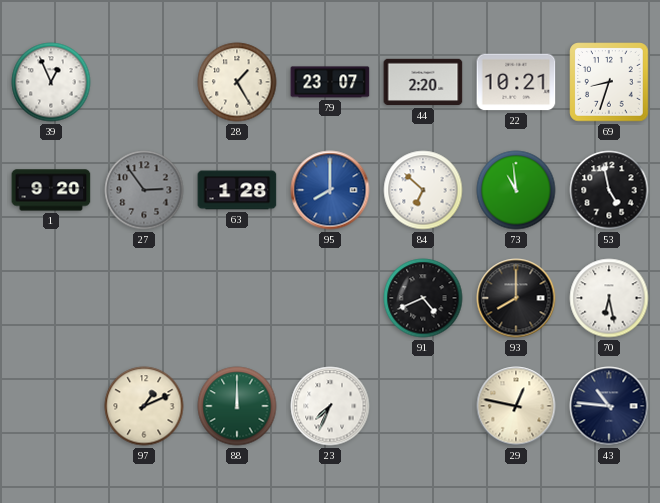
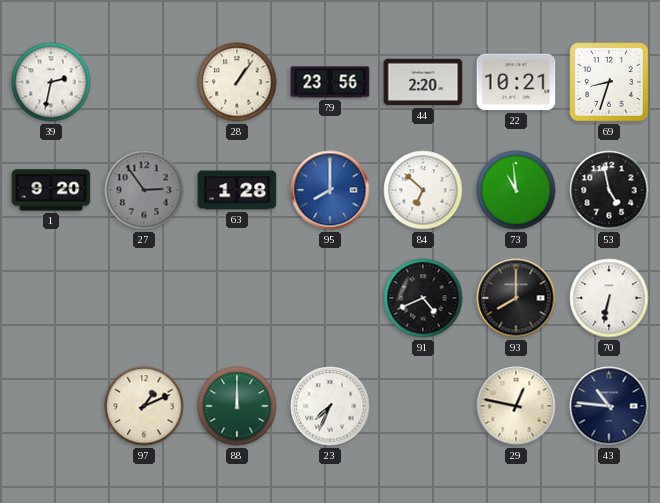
39: 12:56 -> 2:32 (51, 82)
28: 1:25 -> 1:06 (237, 82)
79: 23:07 -> 23:56 (330, 82)
70: 6:28 -> 6:32 (609, 298)
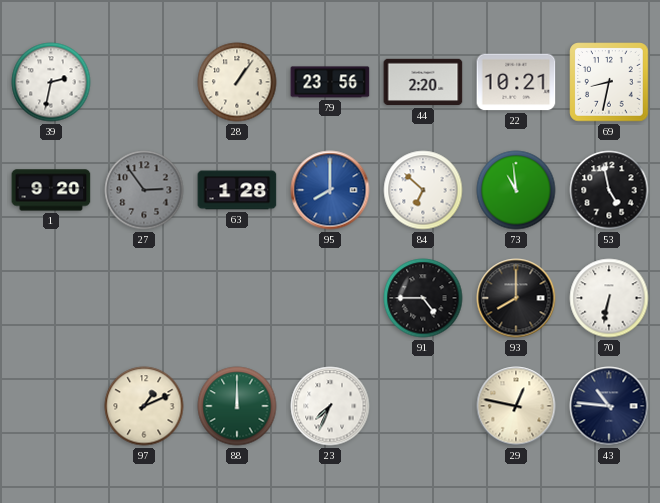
69: 8:33 -> 8:32 (609, 82)
91: 4:41 -> 4:45 (423, 298)
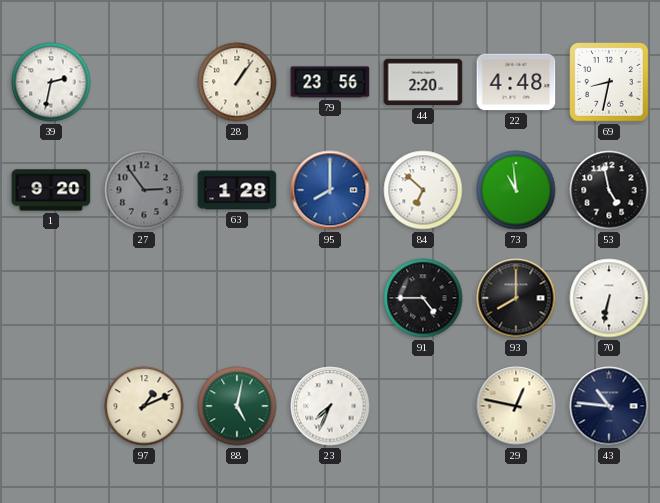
22: 10:21 -> 4:48 (516, 82)
88: 12:00 -> 5:02 (237, 406)
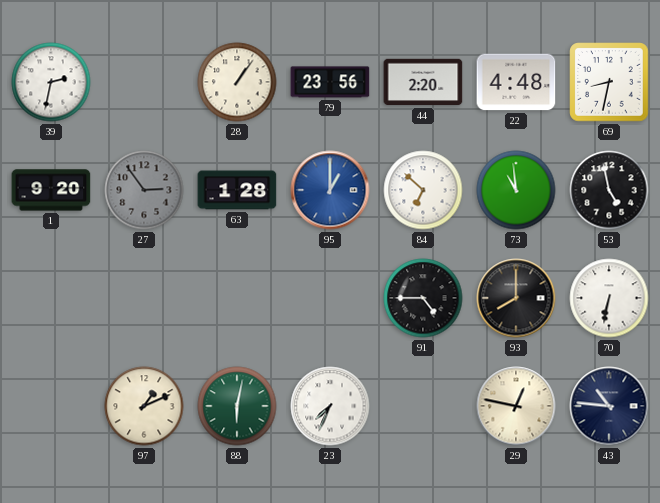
95: 8:00 -> 1:00 (330, 190)
88: 5:02 -> 6:02 (237, 406)
